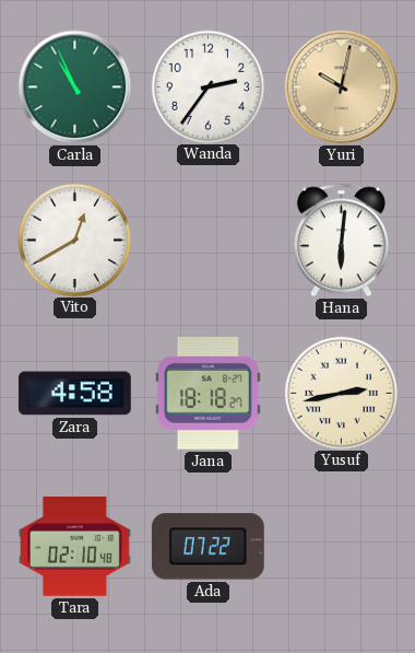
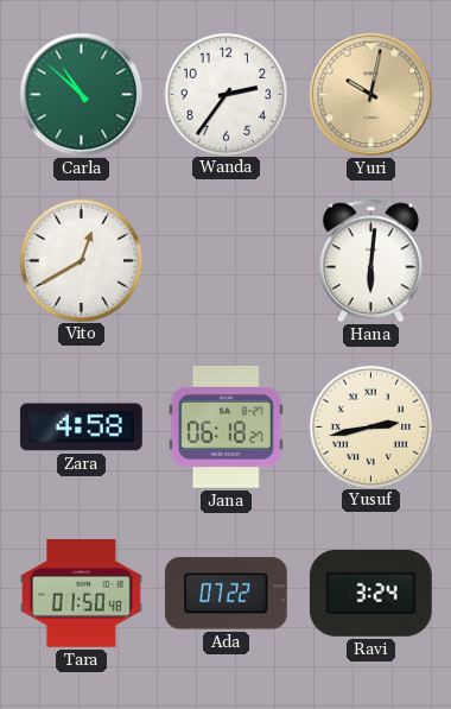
Carla: 10:56 -> 10:52 (82, 95)
Jana: 18:18 -> 06:18 (225, 426)
Tara: 02:10 -> 01:50 (82, 594)
Ravi: none -> 3:24 (370, 593)
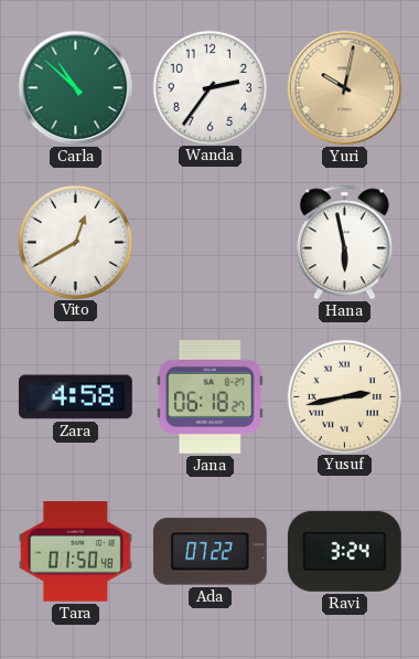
Hana: 6:01 -> 5:58 (344, 243)
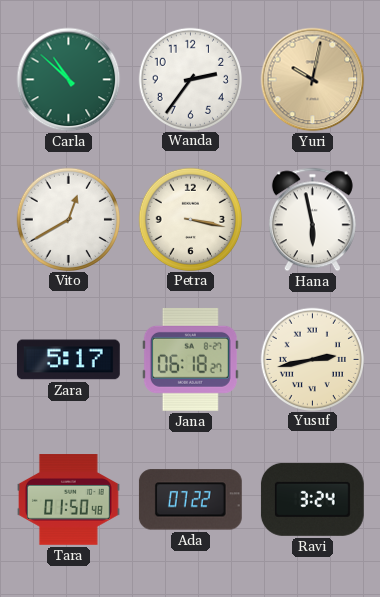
Petra: none -> 3:17 (190, 219)
Zara: 4:58 -> 5:17 (68, 360)
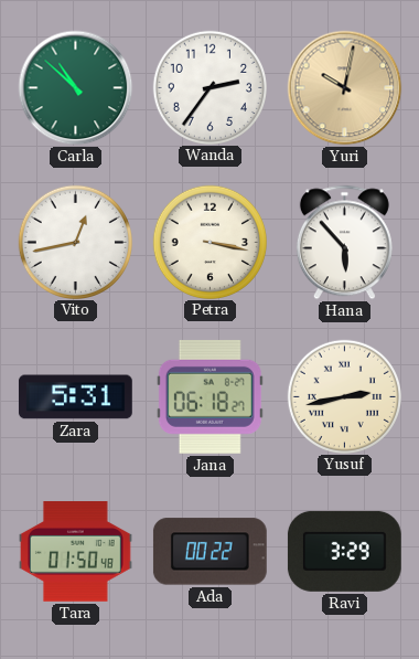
Vito: 12:40 -> 12:43 (75, 242)
Hana: 5:58 -> 5:53 (344, 243)
Zara: 5:17 -> 5:31 (75, 397)
Ada: 07:22 -> 00:22 (209, 552)
Ravi: 3:24 -> 3:29 (344, 551)
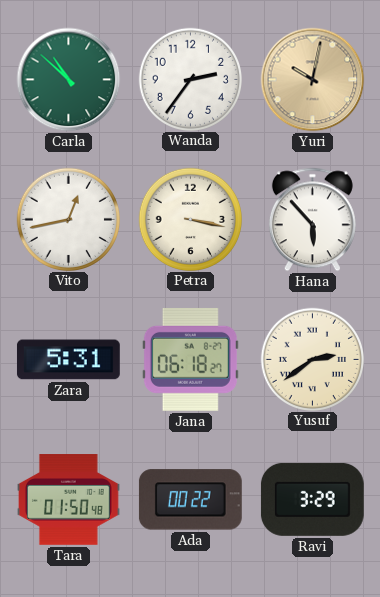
Yusuf: 2:43 -> 2:39 (312, 359)
